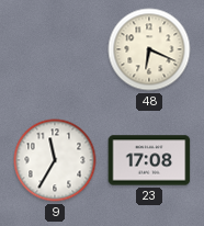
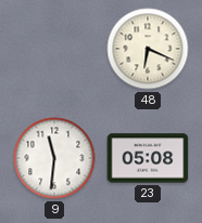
9: 11:35 -> 11:31 (54, 158)
23: 17:08 -> 05:08 (148, 158)
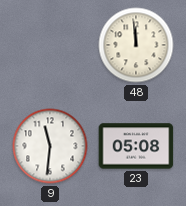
48: 6:19 -> 11:59 (136, 45)
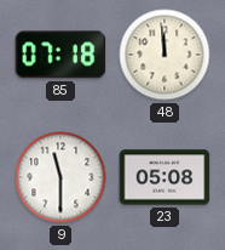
85: none -> 07:18 (60, 55)
9: 11:31 -> 11:30 (60, 177)
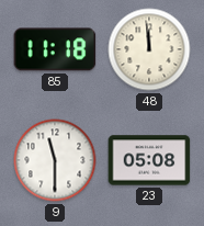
85: 07:18 -> 11:18 (55, 49)
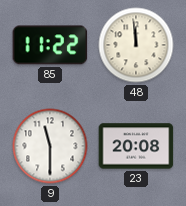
85: 11:18 -> 11:22 (50, 45)
23: 05:08 -> 20:08 (136, 146)
